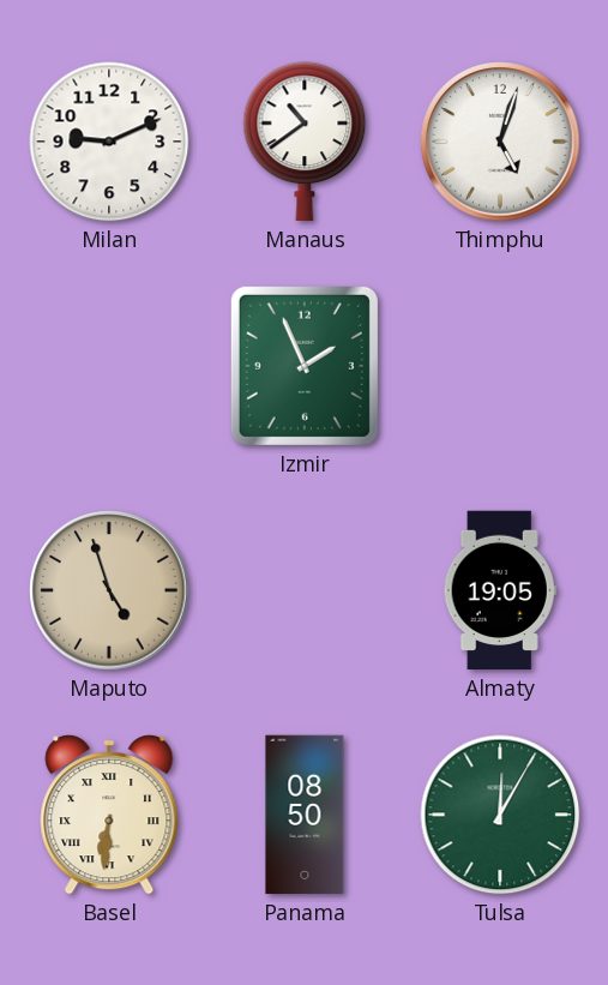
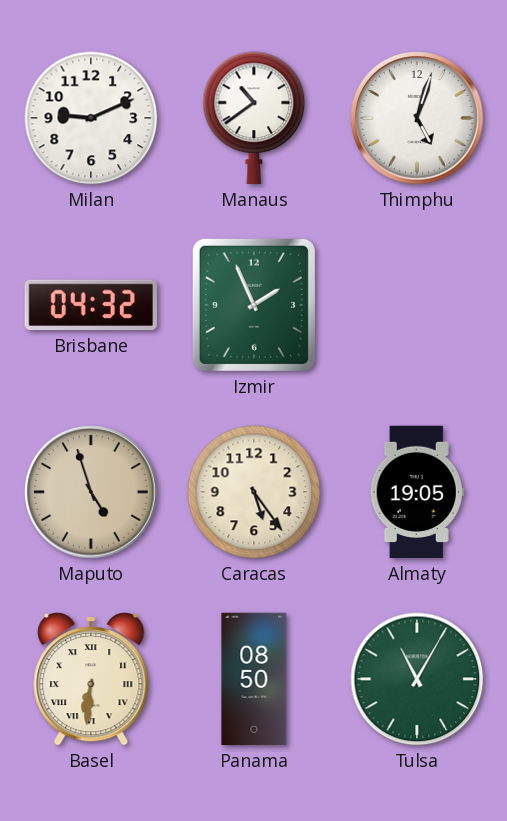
Brisbane: none -> 04:32 (90, 305)
Caracas: none -> 5:24 (254, 492)
Tulsa: 12:05 -> 11:05 (417, 679)
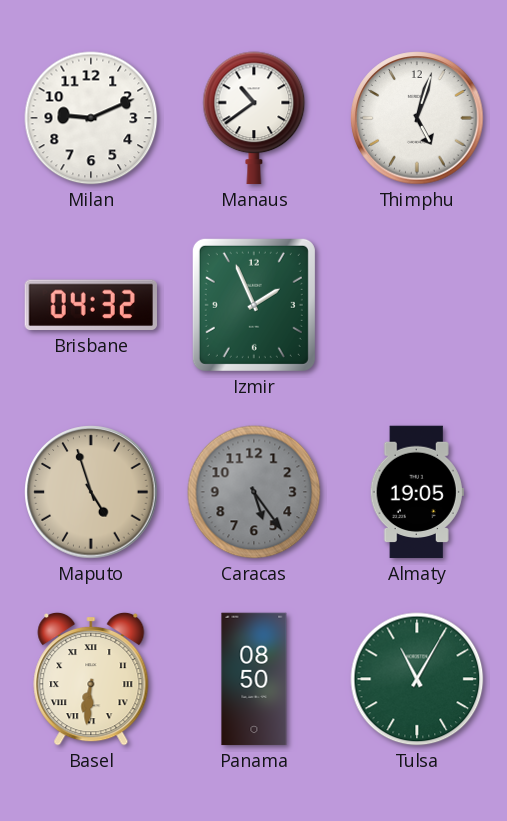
Caracas dial: cream -> grey (254, 492)
